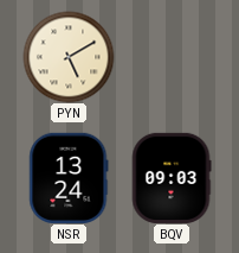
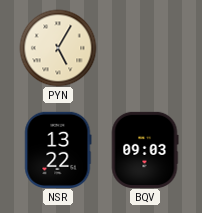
PYN: 5:10 -> 5:05 (58, 48)
NSR: 13:24 -> 13:22 (58, 150)
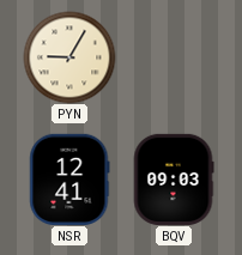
PYN: 5:05 -> 9:05 (69, 57)
NSR: 13:22 -> 12:41 (69, 180)
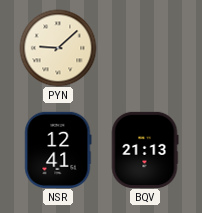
PYN: 9:05 -> 9:08 (58, 48)
BQV: 09:03 -> 21:13 (145, 150)
